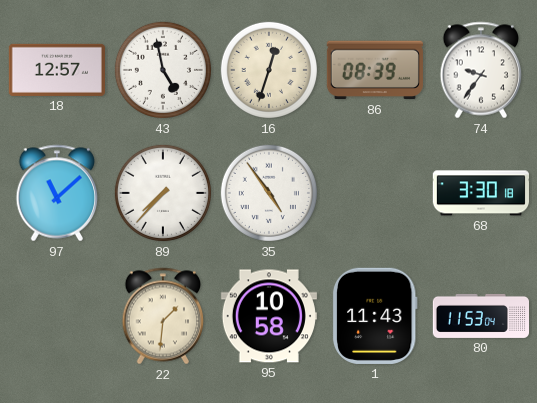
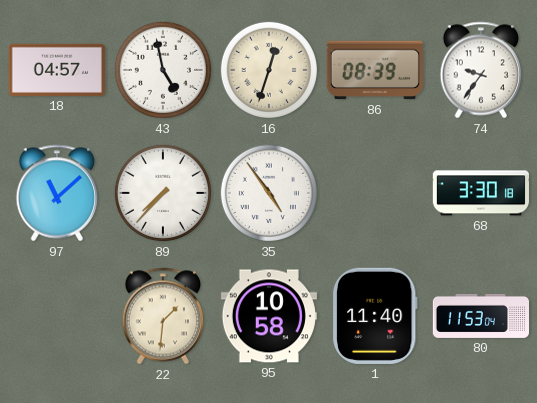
18: 12:57 -> 04:57 (57, 70)
1: 11:43 -> 11:40 (375, 316)
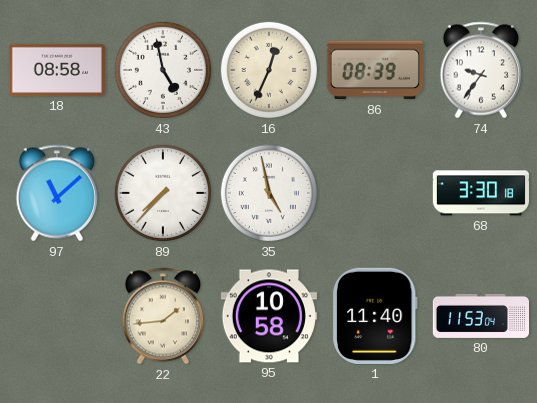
18: 04:57 -> 08:58 (57, 70)
16: 12:33 -> 12:34 (269, 70)
35: 4:54 -> 4:58 (269, 193)
22: 1:31 -> 1:44 (163, 316)
